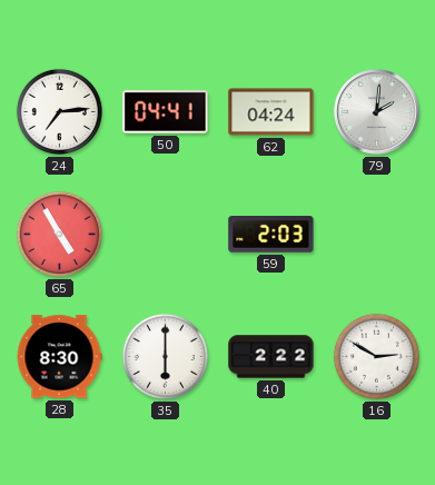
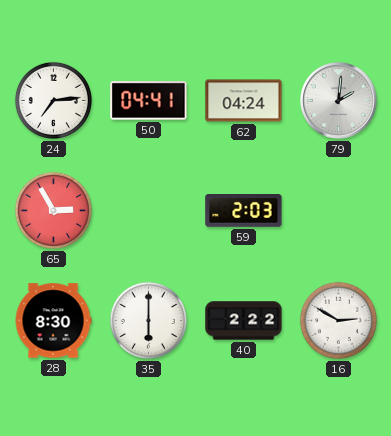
65: 4:55 -> 2:55 (53, 210)
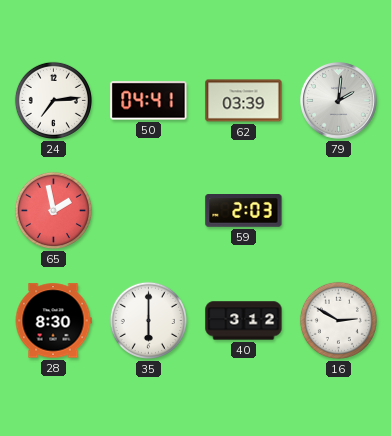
62: 04:24 -> 03:39 (244, 101)
65: 2:55 -> 1:58 (53, 210)
40: 2:22 -> 3:12 (244, 321)
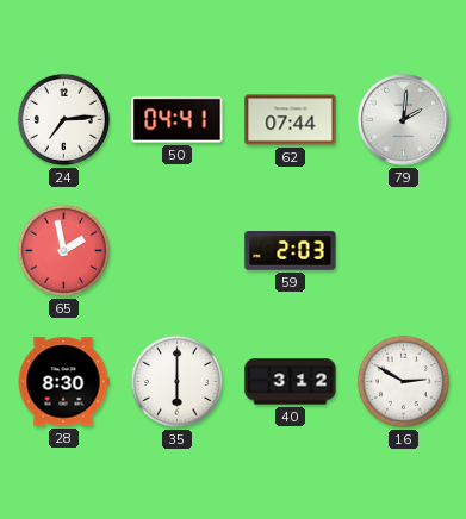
62: 03:39 -> 07:44 (291, 120)
